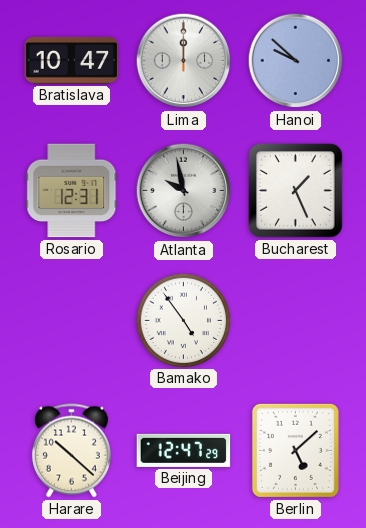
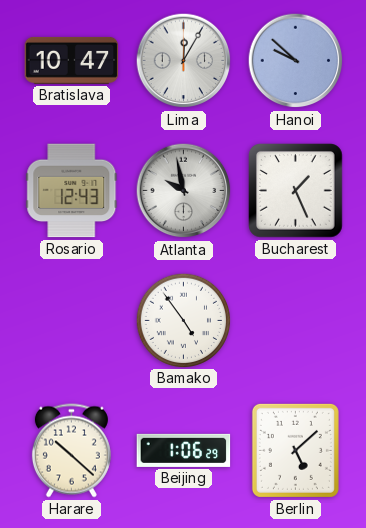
Lima: 12:00 -> 12:05 (184, 61)
Rosario: 12:31 -> 12:43 (72, 191)
Beijing: 12:47 -> 1:06 (184, 450)
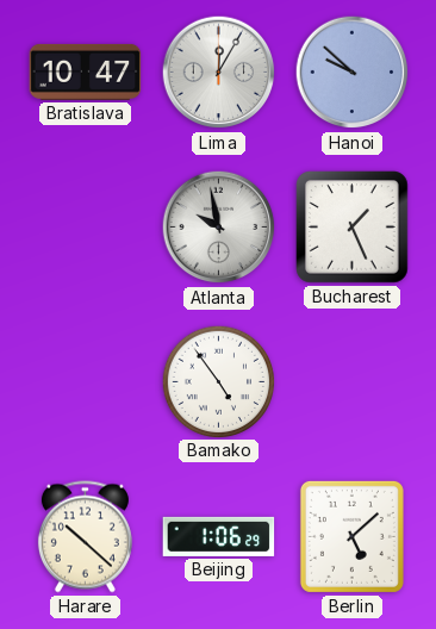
Rosario: 12:43 -> none (72, 191)
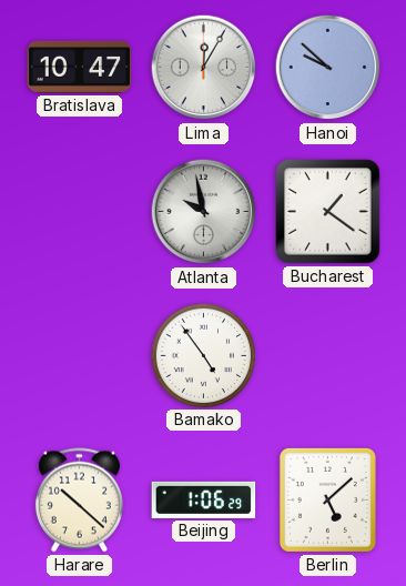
Bucharest: 1:26 -> 1:21 (328, 212)
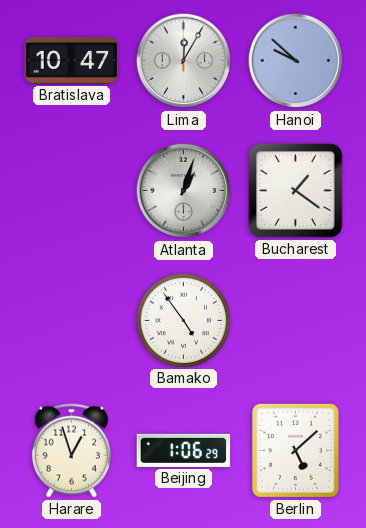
Atlanta: 9:58 -> 1:03 (184, 191)
Harare: 10:22 -> 12:57 (71, 451)
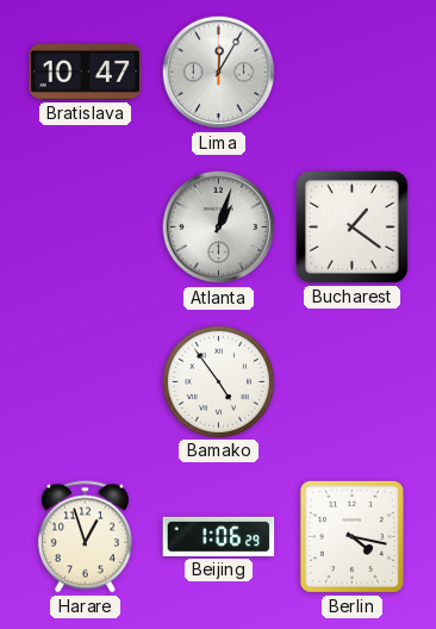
Hanoi: 9:52 -> none (296, 61)
Berlin: 5:08 -> 4:17 (351, 536)
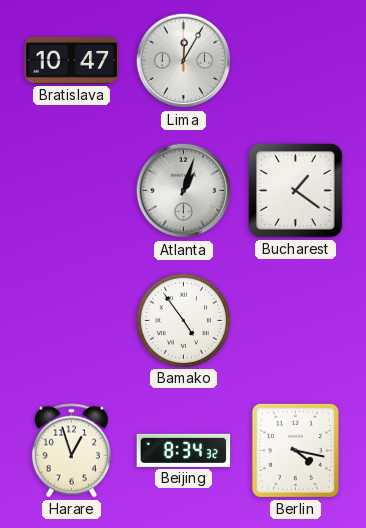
Beijing: 1:06 -> 8:34 (184, 450)
